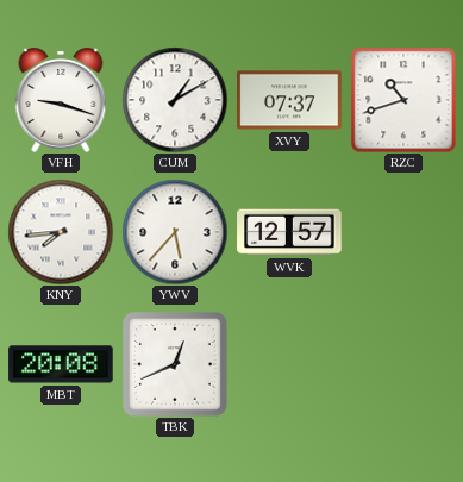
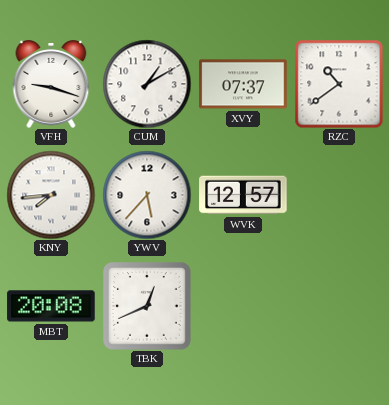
RZC: 10:42 -> 10:39 (339, 84)
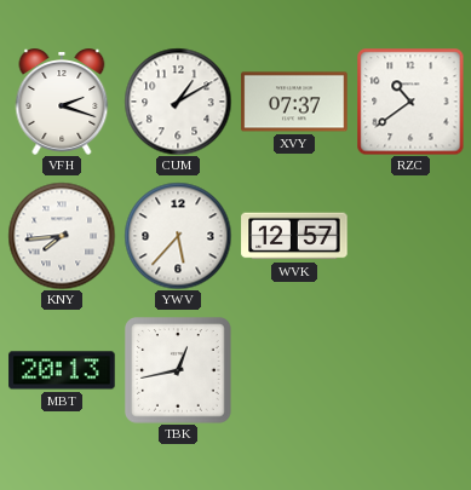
VFH: 9:18 -> 2:18 (62, 103)
MBT: 20:08 -> 20:13 (62, 370)
TBK: 12:41 -> 12:43 (178, 370)
